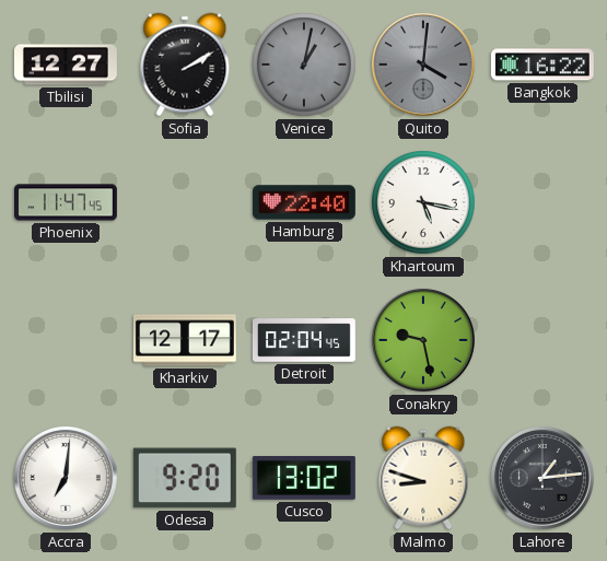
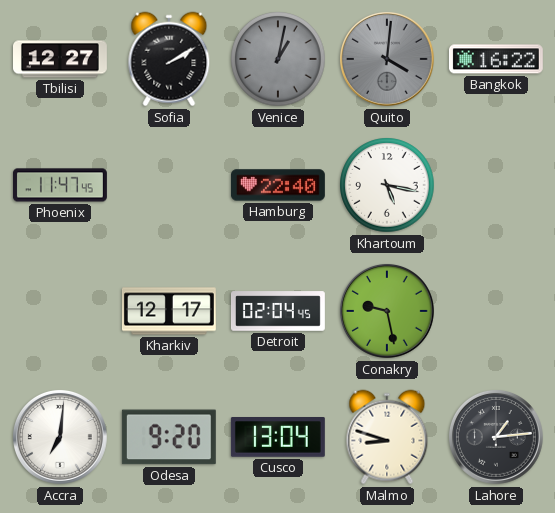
Cusco: 13:02 -> 13:04 (278, 438)
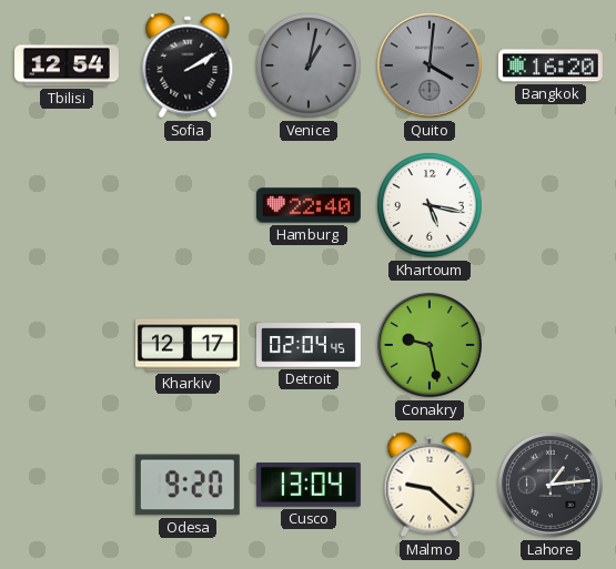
Tbilisi: 12:27 -> 12:54 (68, 65)
Bangkok: 16:22 -> 16:20 (551, 65)
Phoenix: 11:47 -> none (61, 185)
Accra: 7:01 -> none (60, 437)
Malmo: 8:48 -> 9:22 (430, 485)
